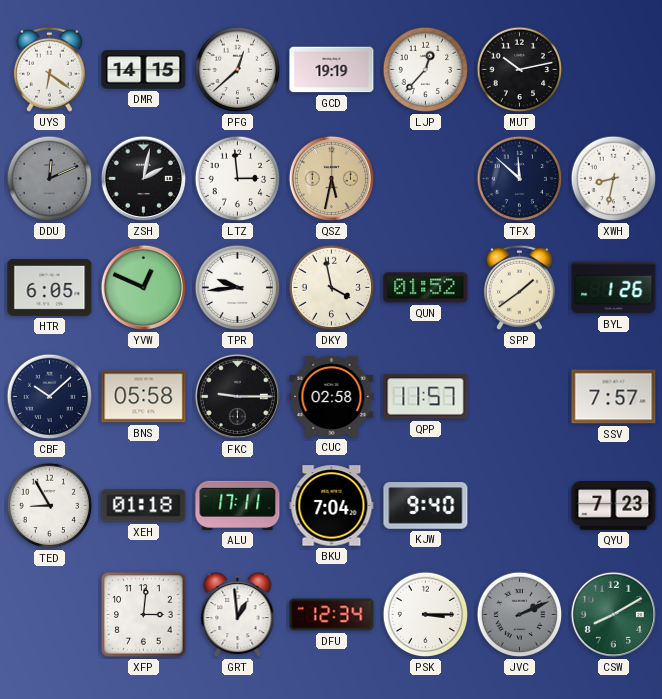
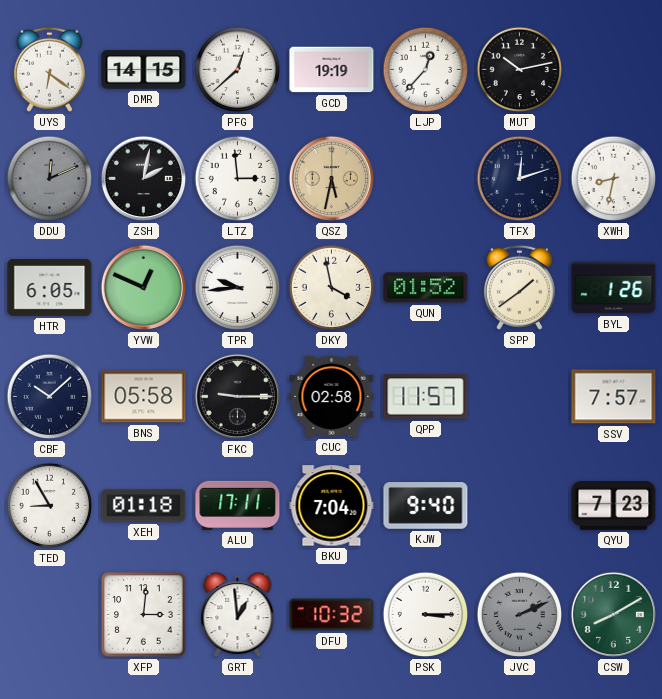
TFX: 11:52 -> 12:12 (520, 179)
DFU: 12:34 -> 10:32 (332, 615)
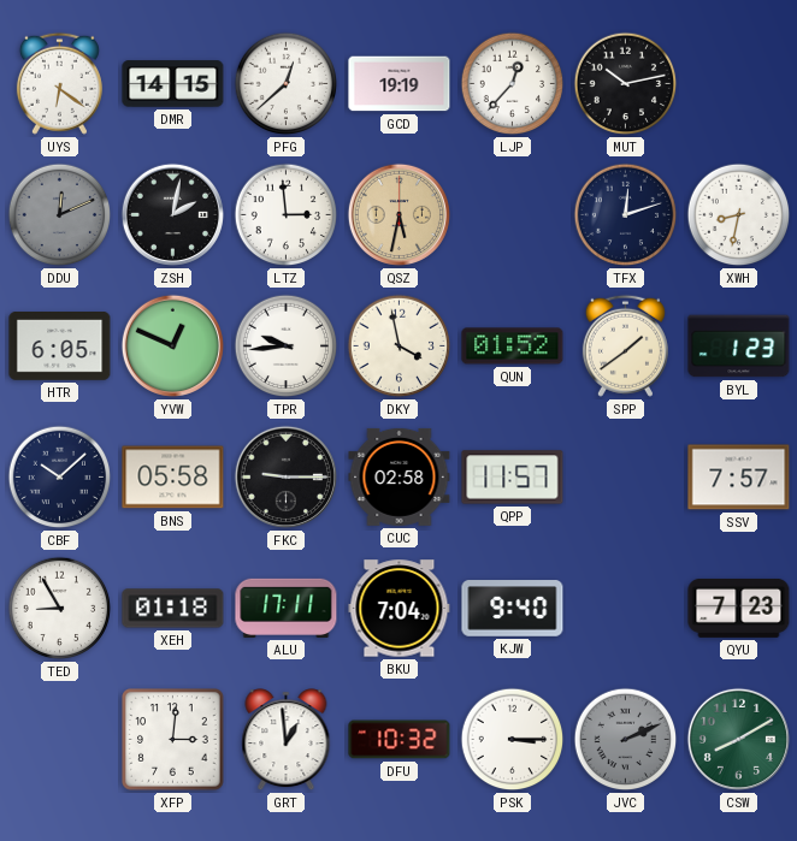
BYL: 1:26 -> 1:23 (739, 347)
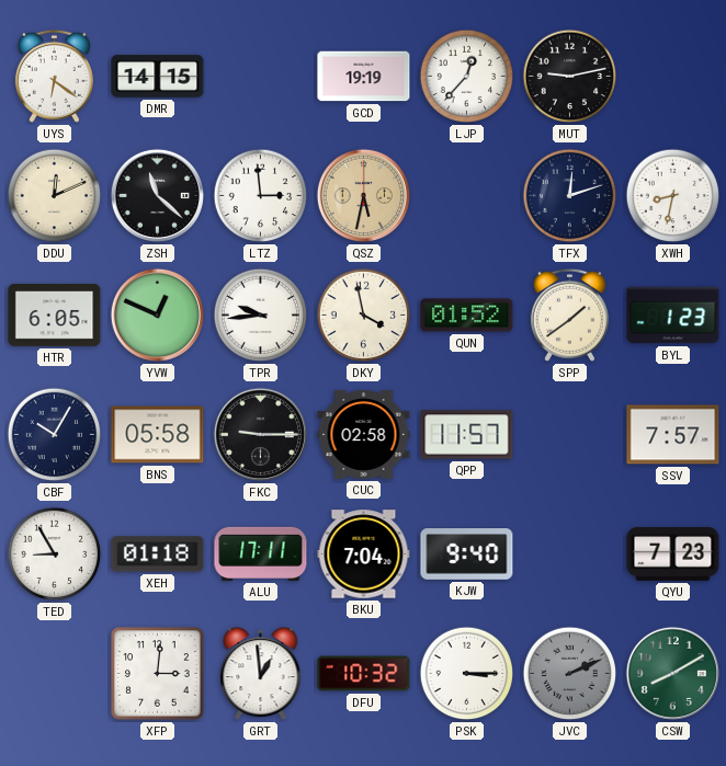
PFG: 12:38 -> none (287, 84)
MUT: 10:13 -> 9:13 (570, 77)
DDU dial: grey -> cream (55, 196)
ZSH: 2:02 -> 11:22 (157, 195)
CBF: 10:08 -> 10:05 (55, 435)
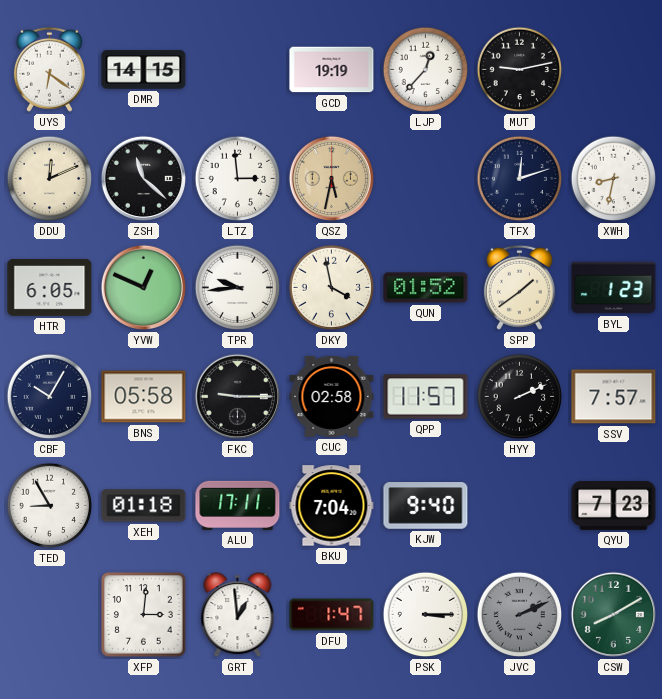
HYY: none -> 2:11 (520, 397)
DFU: 10:32 -> 1:47 (332, 615)
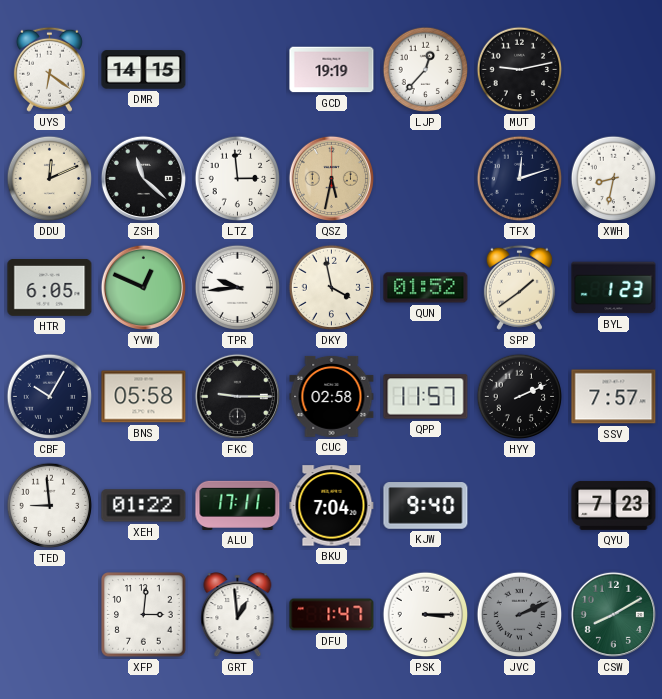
TED: 8:55 -> 8:59 (50, 506)
XEH: 01:18 -> 01:22 (144, 506)
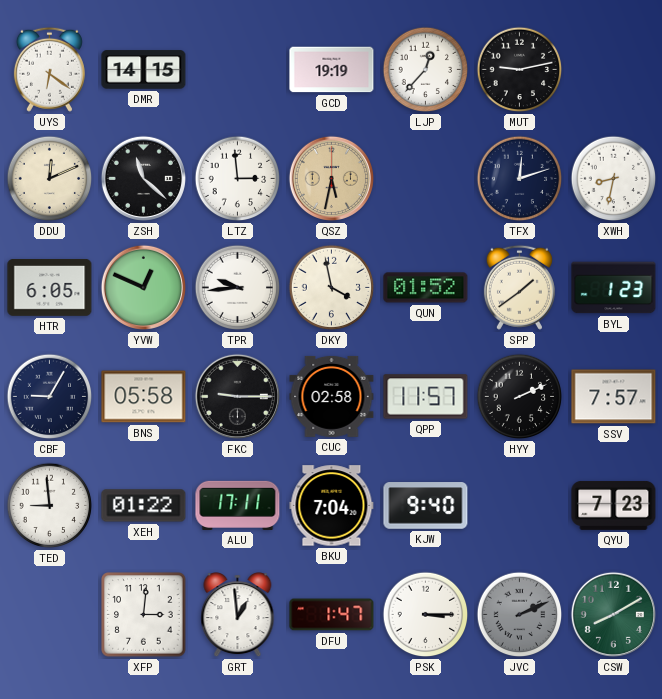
CBF: 10:05 -> 9:05 (50, 397)
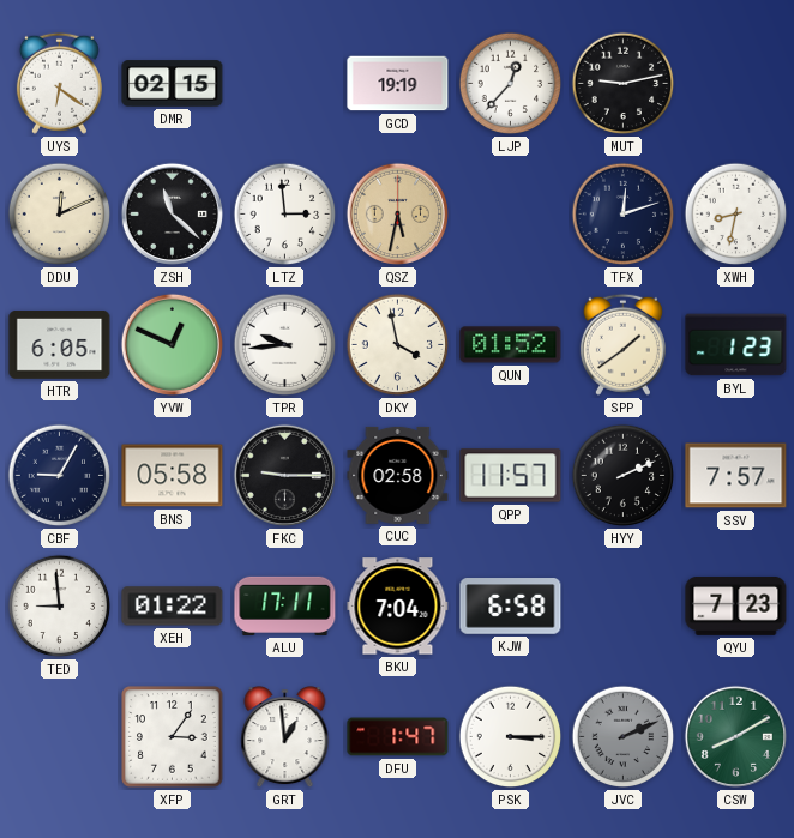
DMR: 14:15 -> 02:15 (173, 84)
KJW: 9:40 -> 6:58 (511, 607)
XFP: 3:01 -> 3:06 (173, 737)
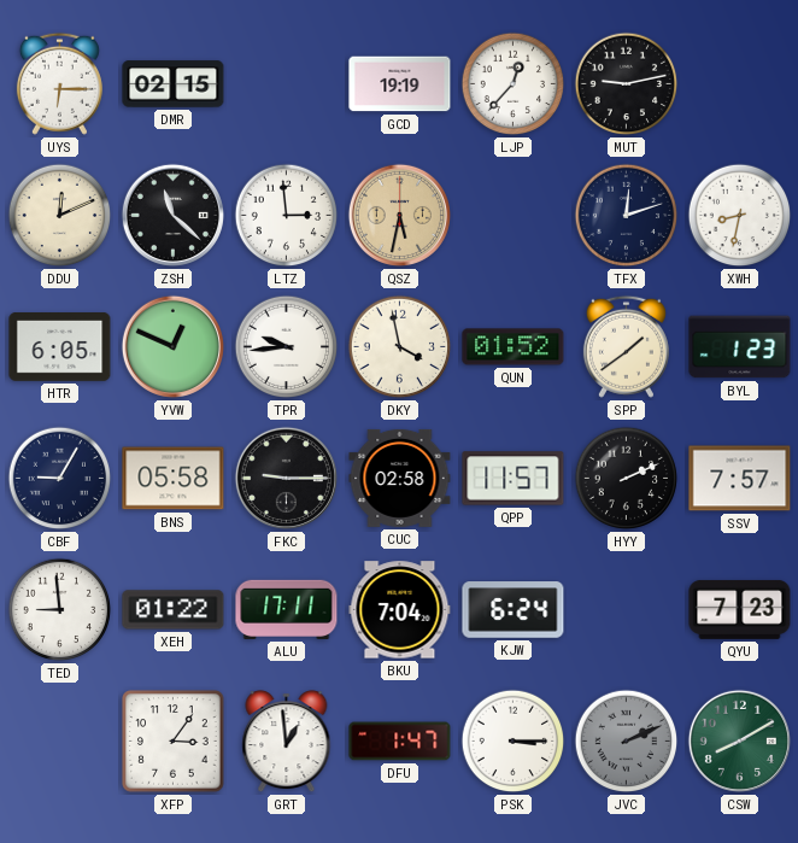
UYS: 6:21 -> 6:15 (59, 83)
KJW: 6:58 -> 6:24 (514, 610)
